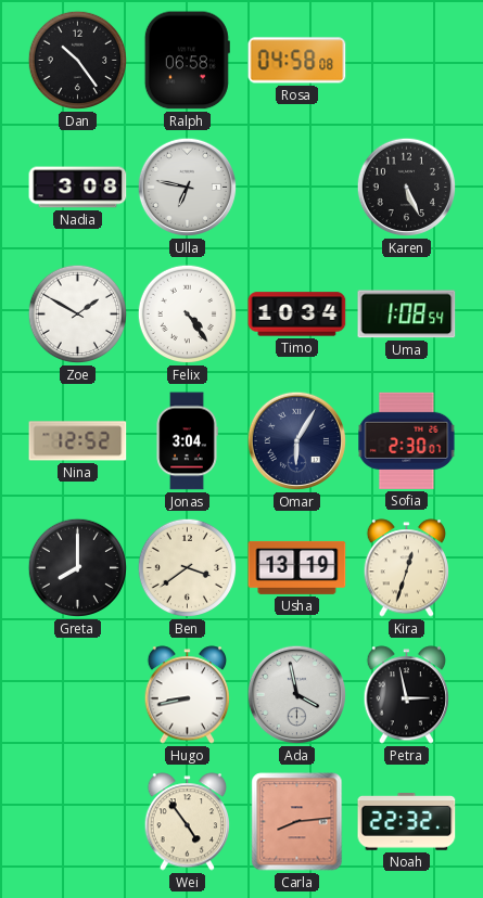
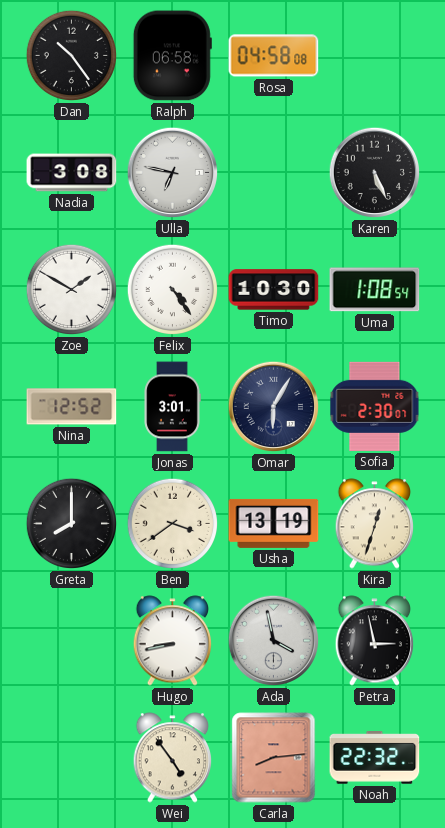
Timo: 10:34 -> 10:30 (274, 290)
Jonas: 3:04 -> 3:01 (172, 407)
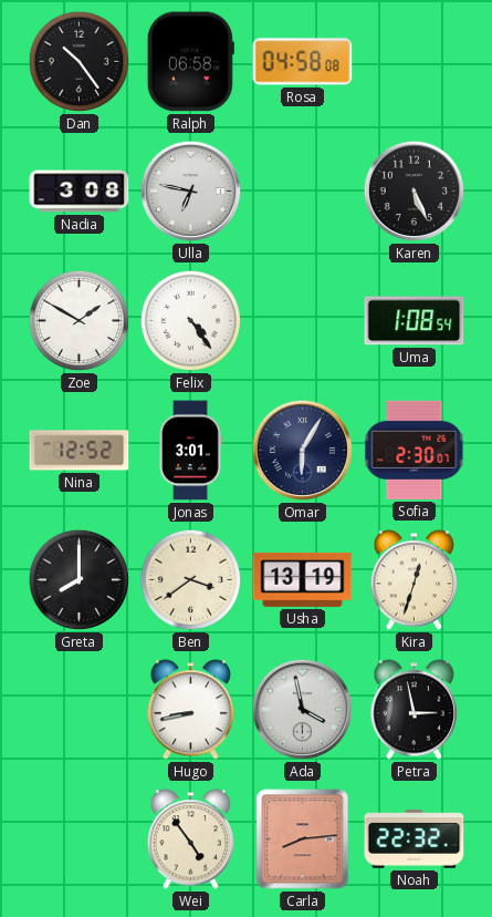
Timo: 10:30 -> none (274, 290)
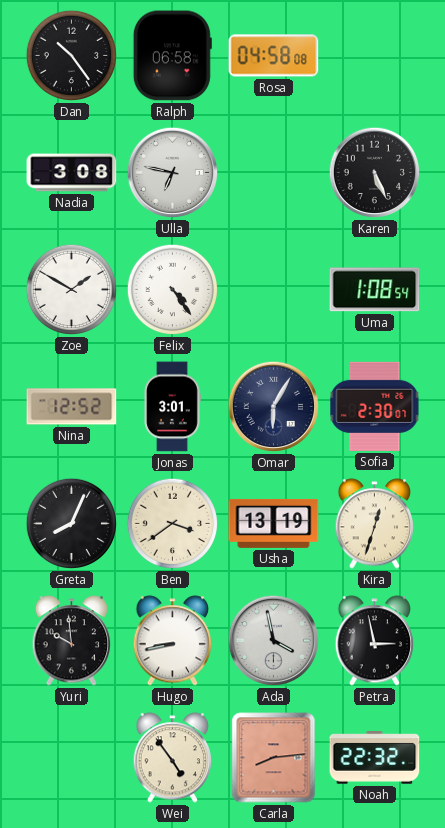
Greta: 8:00 -> 8:04 (72, 524)
Yuri: none -> 9:59 (72, 641)
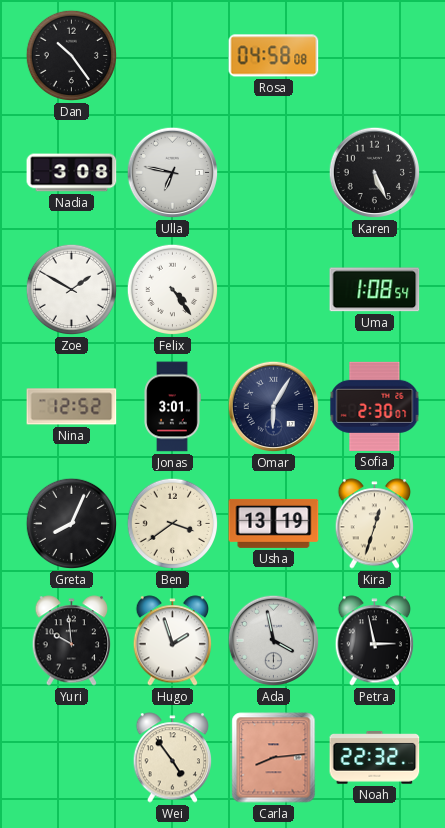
Ralph: 06:58 -> none (172, 56)
Hugo: 8:43 -> 1:57 (173, 641)
